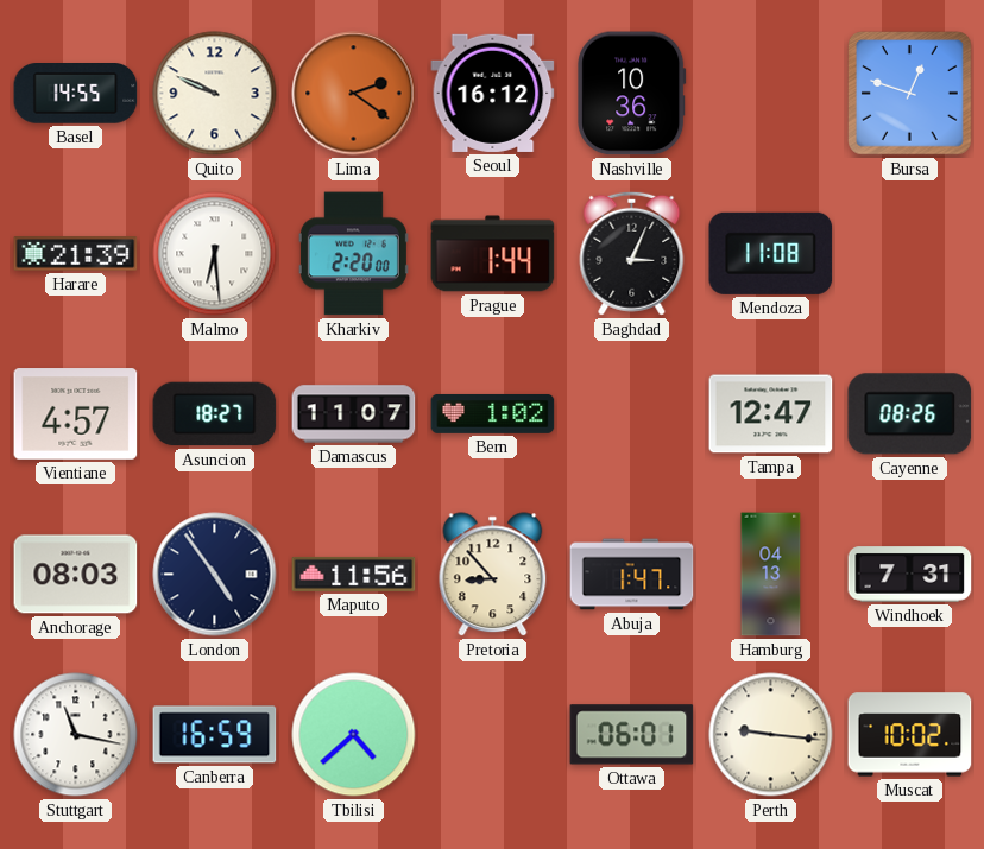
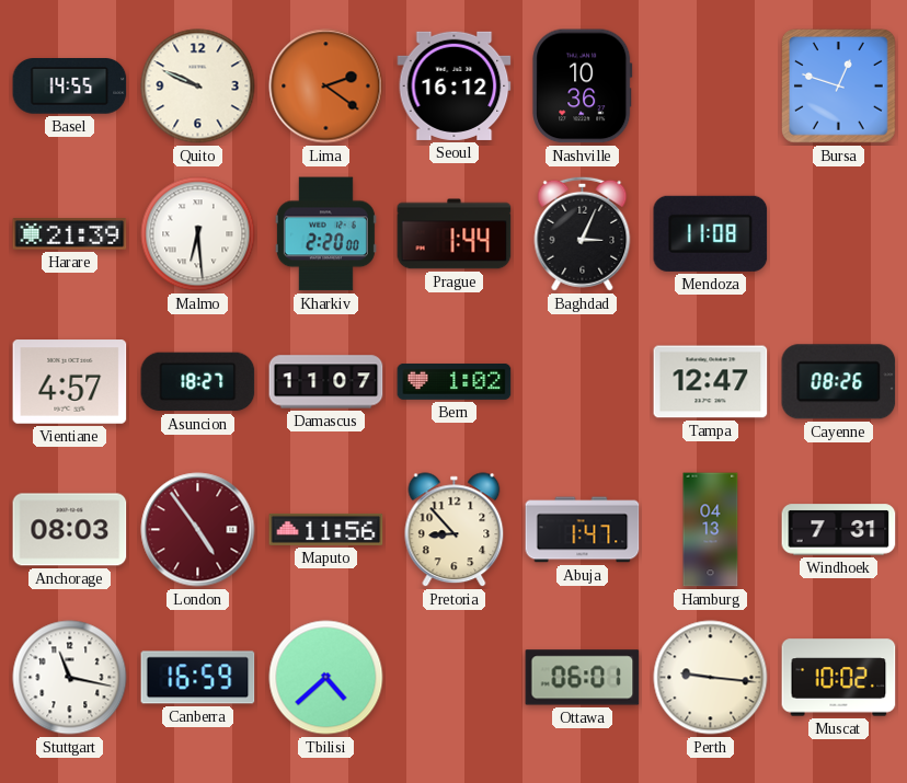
London dial: navy -> burgundy (198, 530)
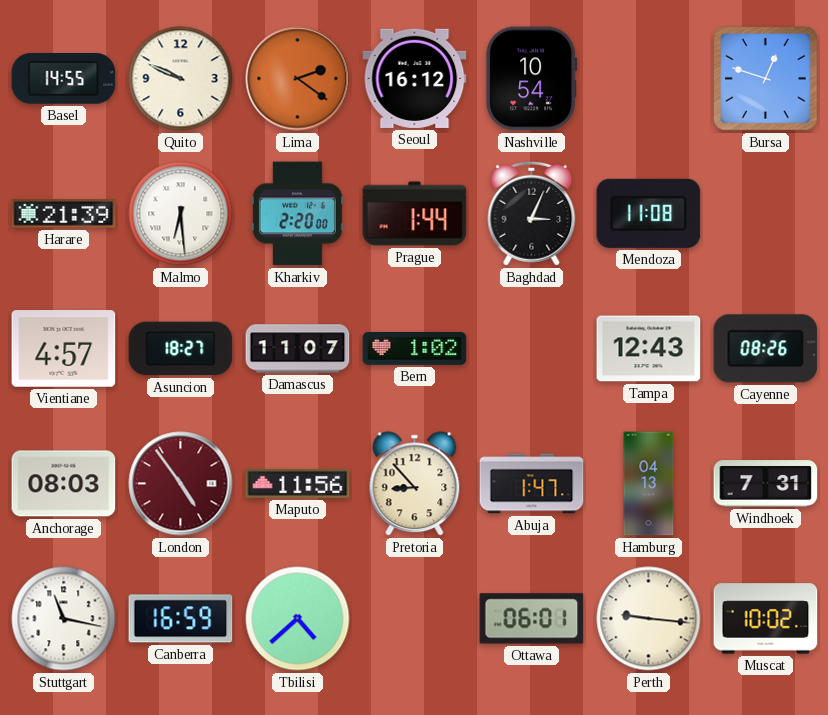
Nashville: 10:36 -> 10:54 (532, 79)
Tampa: 12:47 -> 12:43 (649, 349)
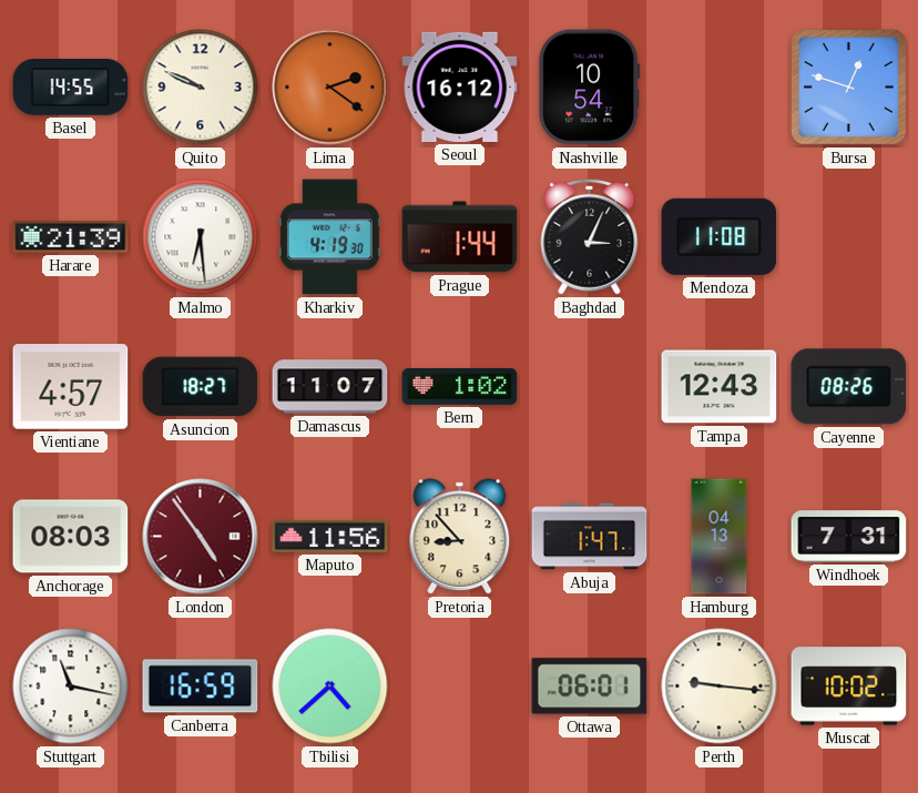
Kharkiv: 2:20 -> 4:19 (329, 237)
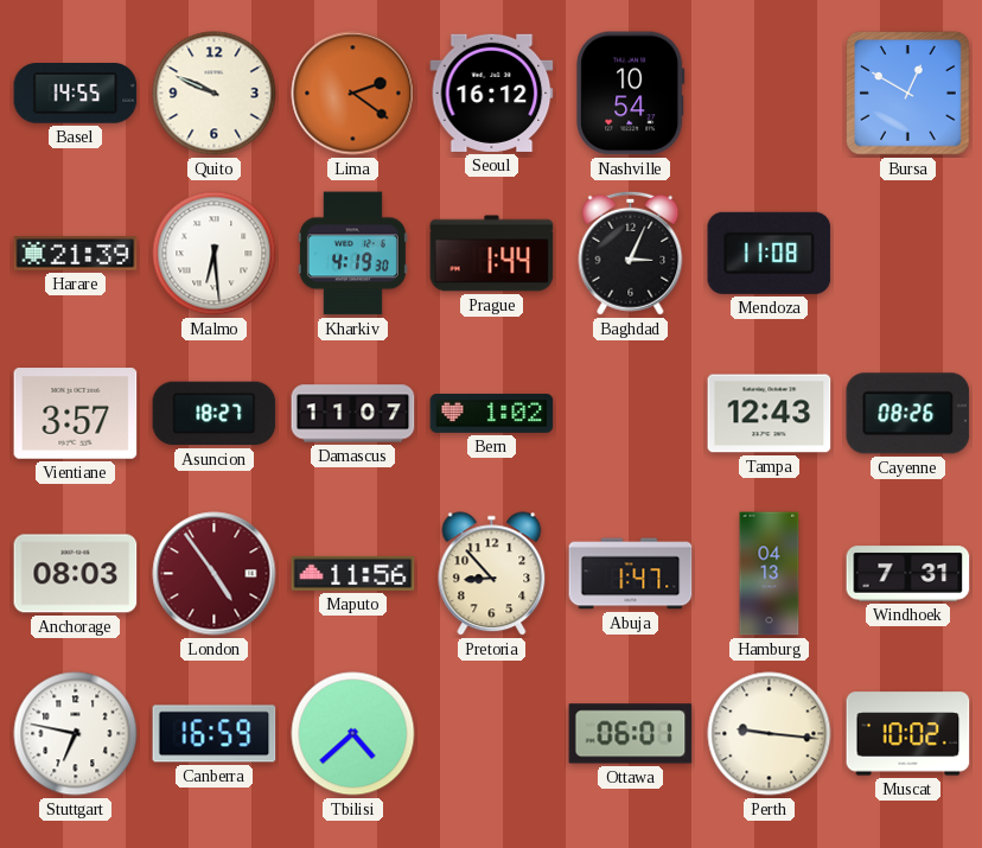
Bursa: 12:48 -> 12:50 (908, 94)
Vientiane: 4:57 -> 3:57 (76, 414)
Stuttgart: 11:17 -> 6:47 (76, 734)
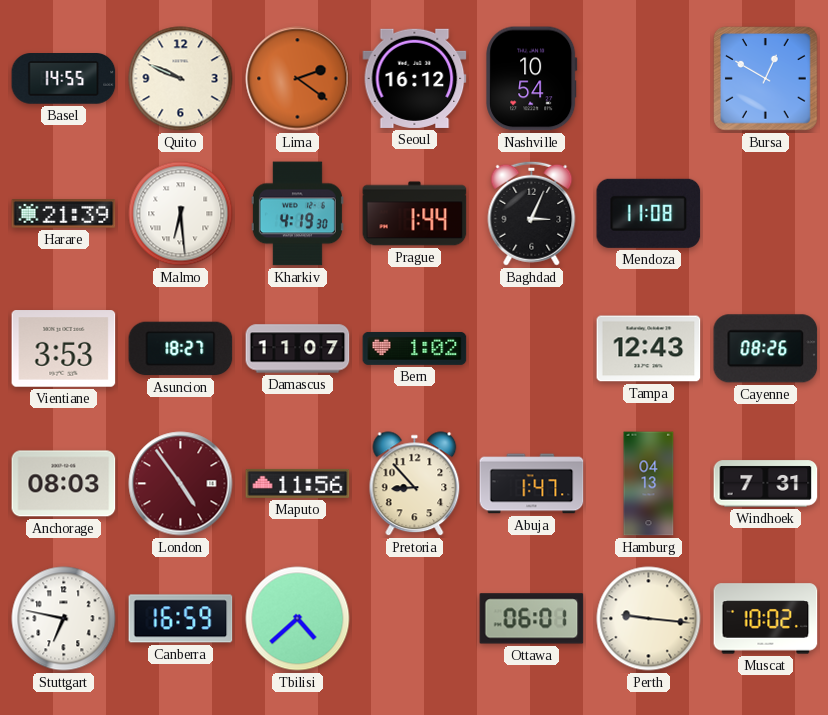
Vientiane: 3:57 -> 3:53 (64, 349)
